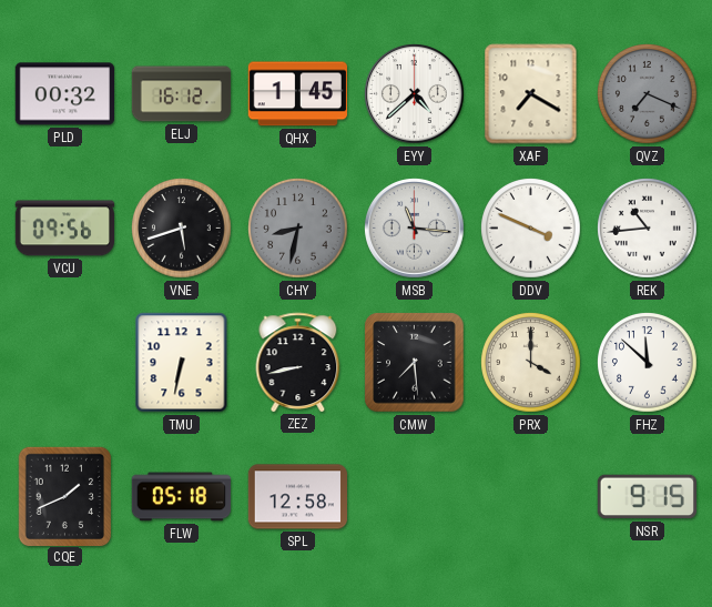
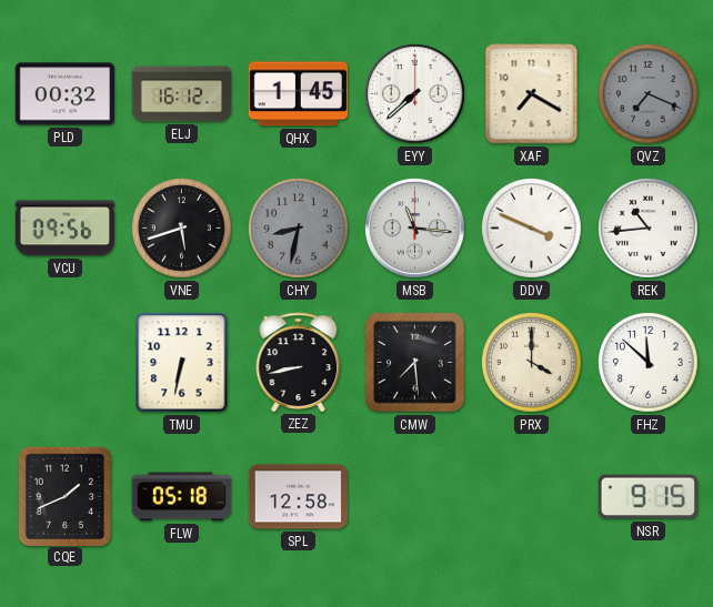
EYY: 4:38 -> 7:38 (415, 94)
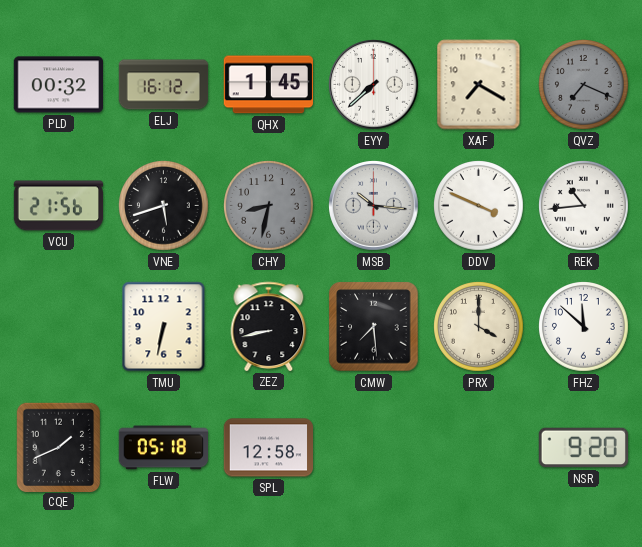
VCU: 09:56 -> 21:56 (59, 206)
MSB: 11:16 -> 10:16 (374, 206)
NSR: 9:15 -> 9:20 (583, 448)
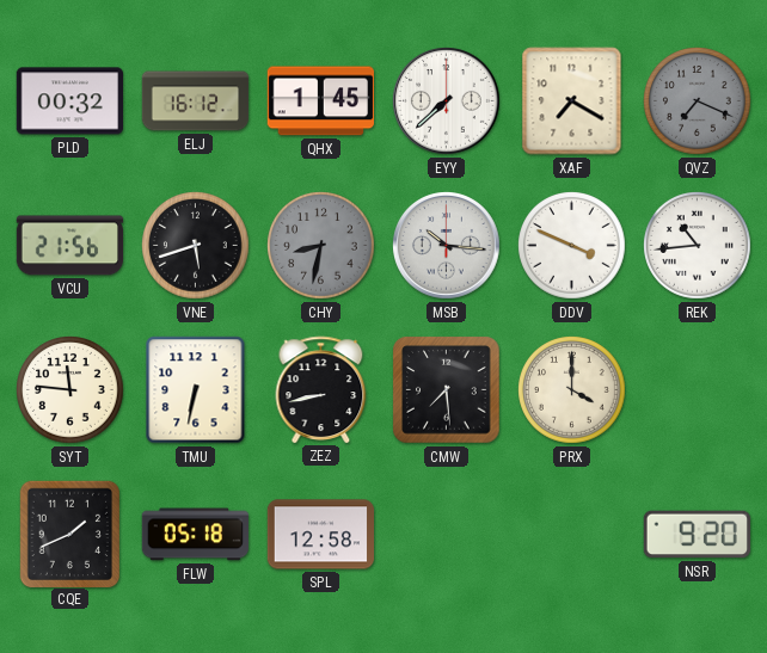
SYT: none -> 11:46 (70, 390)
FHZ: 11:52 -> none (584, 327)
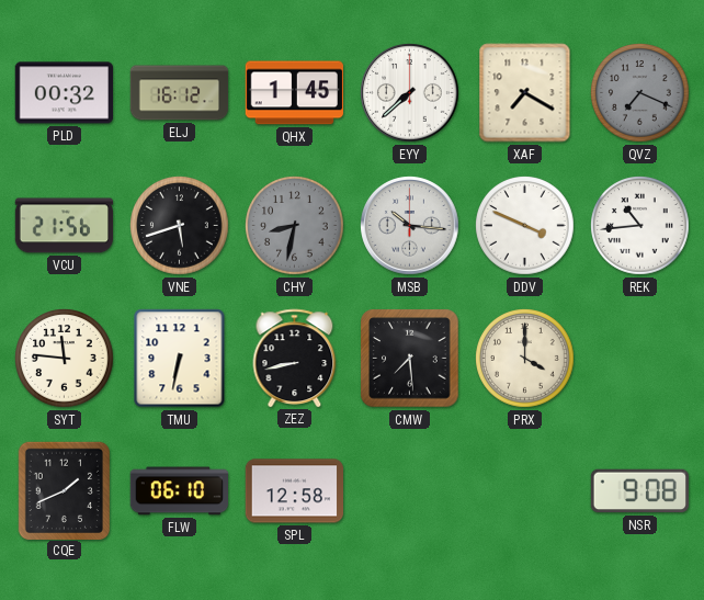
FLW: 05:18 -> 06:10 (179, 491)
NSR: 9:20 -> 9:08 (639, 491)
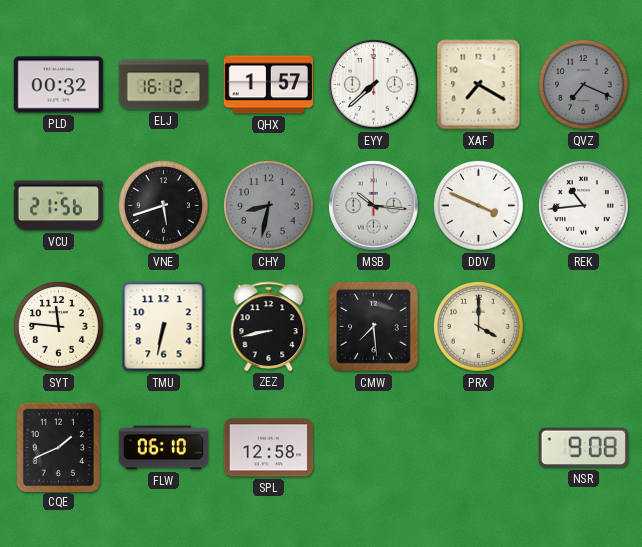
QHX: 1:45 -> 1:57 (268, 85)
